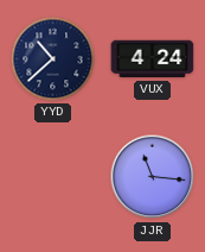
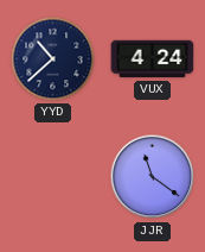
JJR: 11:16 -> 11:21 (153, 177)
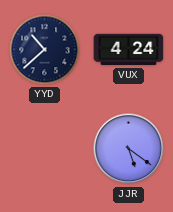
JJR: 11:21 -> 5:21 (129, 149)
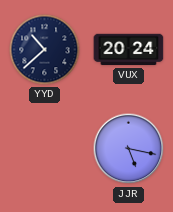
VUX: 4:24 -> 20:24 (129, 50)
JJR: 5:21 -> 5:17 (129, 149)
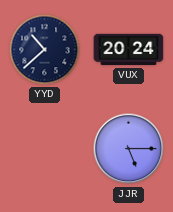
JJR: 5:17 -> 5:15 (129, 149)
